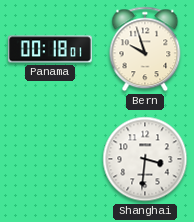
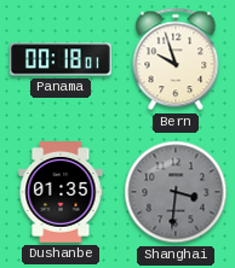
Dushanbe: none -> 01:35 (61, 193)
Shanghai dial: white -> grey (176, 192)
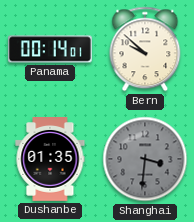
Panama: 00:18 -> 00:14 (51, 49)
Bern: 9:57 -> 9:52 (145, 49)
